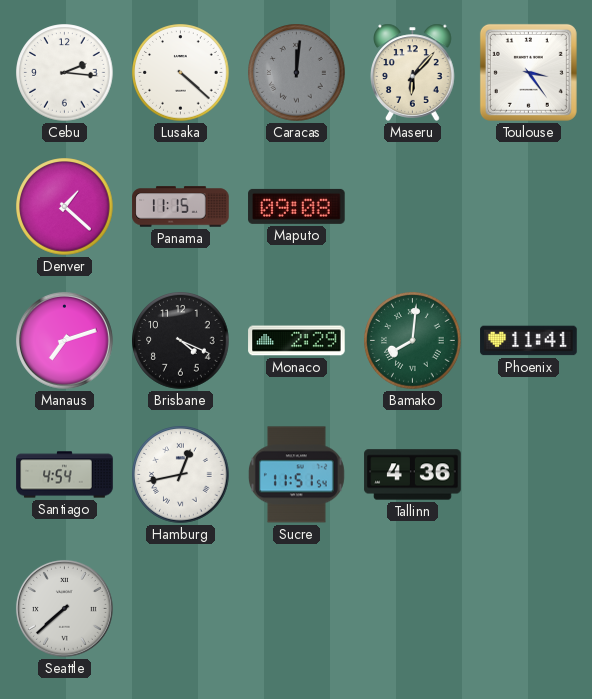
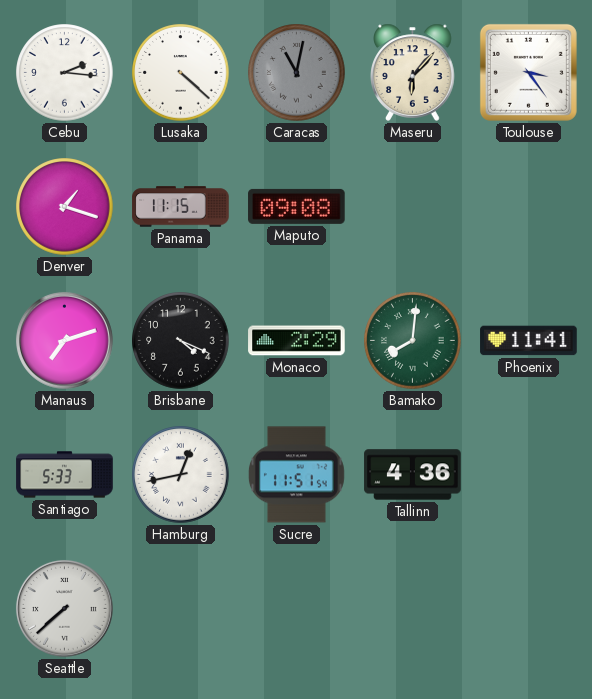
Caracas: 12:01 -> 11:02 (297, 73)
Denver: 1:22 -> 1:18 (65, 207)
Santiago: 4:54 -> 5:33 (65, 475)
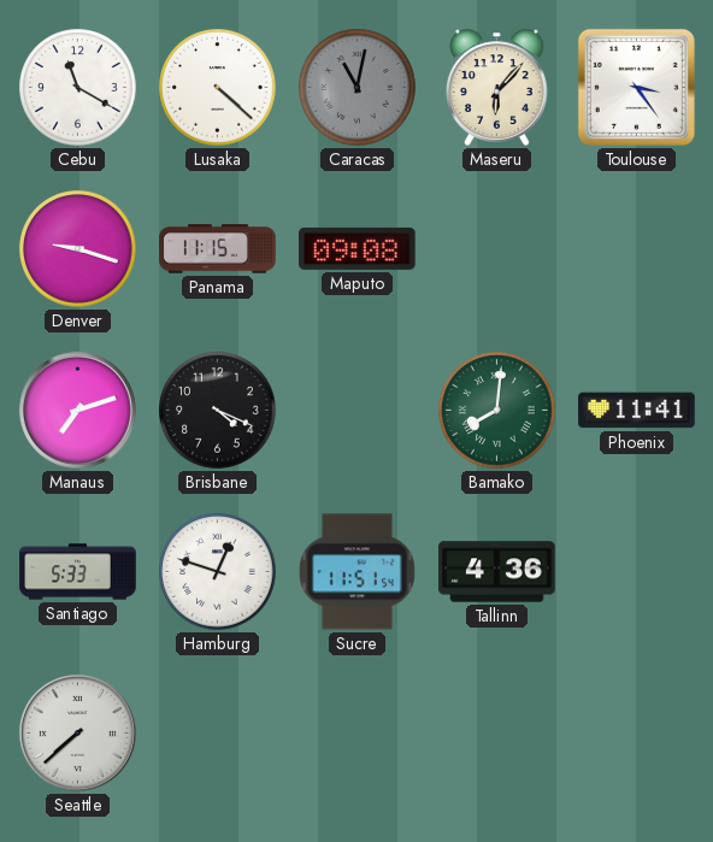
Cebu: 2:16 -> 11:20 (78, 88)
Denver: 1:18 -> 9:18 (78, 249)
Monaco: 2:29 -> none (297, 341)
Hamburg: 12:43 -> 12:48 (218, 572)
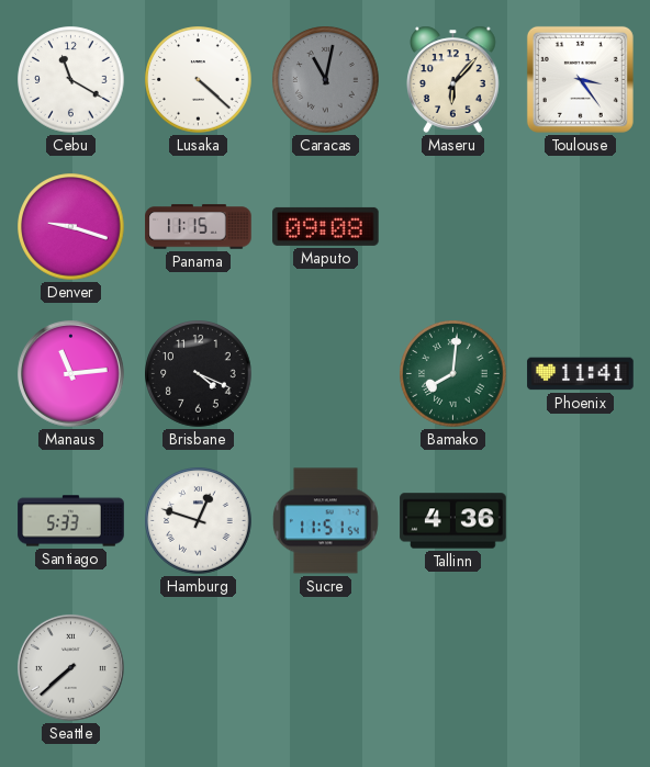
Manaus: 7:12 -> 11:14 (70, 373)
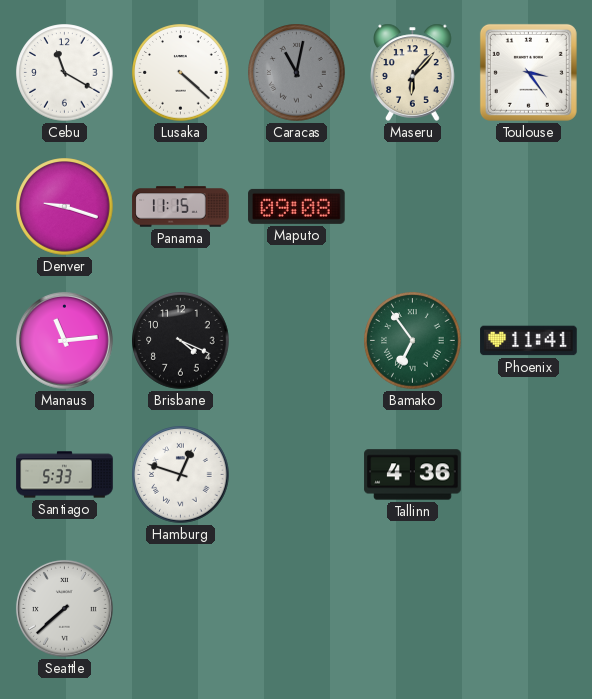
Bamako: 8:01 -> 6:54 (413, 341)
Sucre: 11:51 -> none (325, 521)
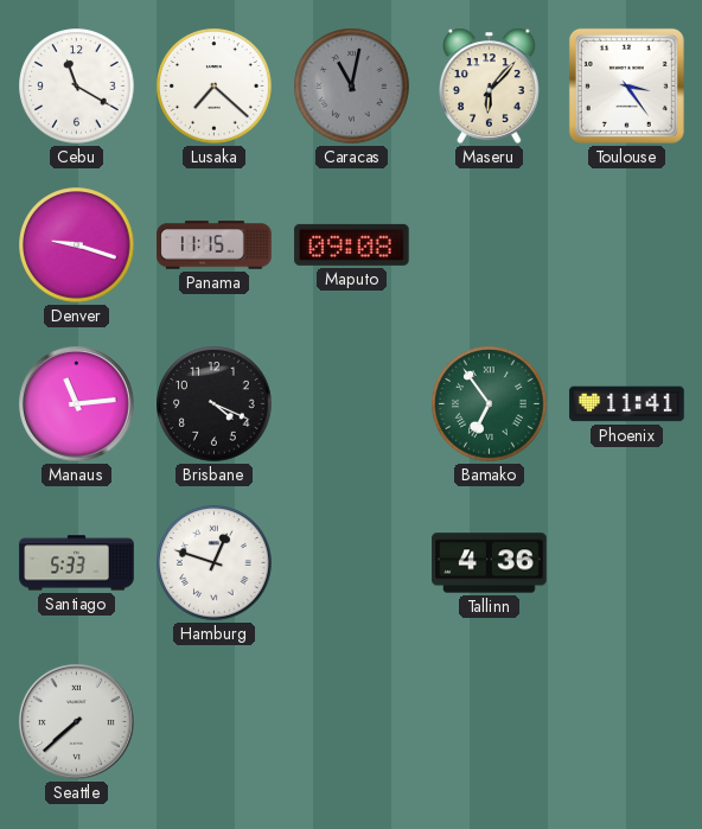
Lusaka: 4:22 -> 7:22 (215, 87)
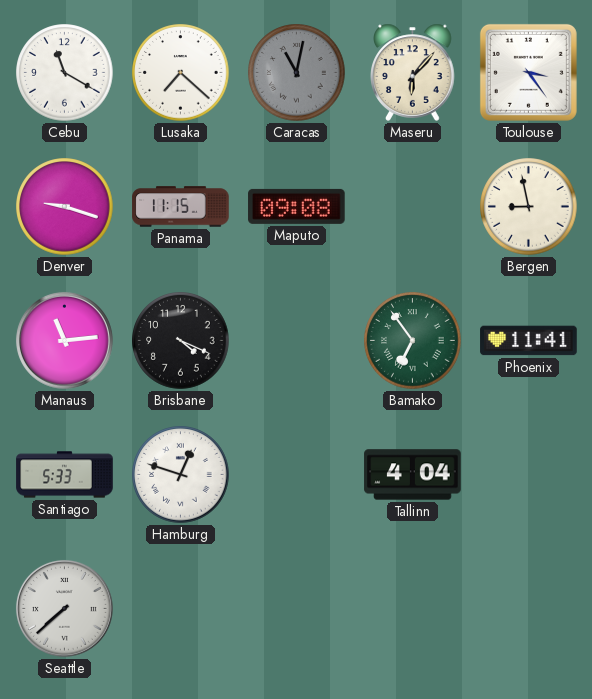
Bergen: none -> 8:58 (529, 207)
Tallinn: 4:36 -> 4:04 (413, 475)
